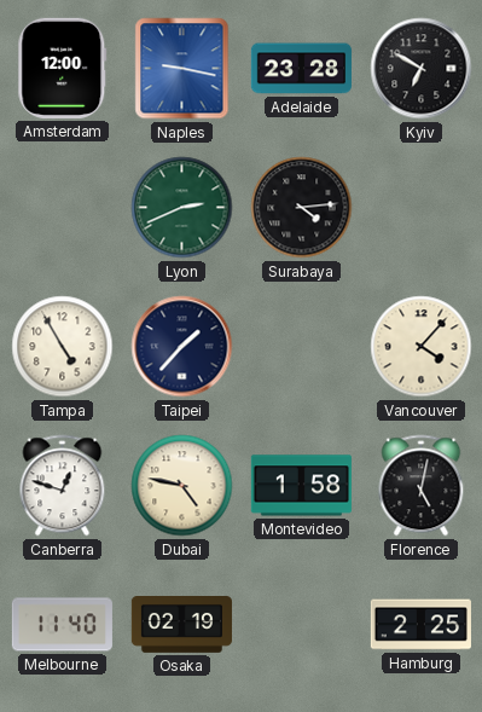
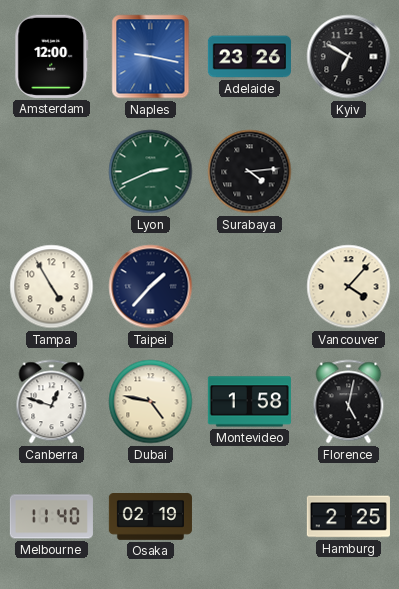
Adelaide: 23:28 -> 23:26 (249, 57)
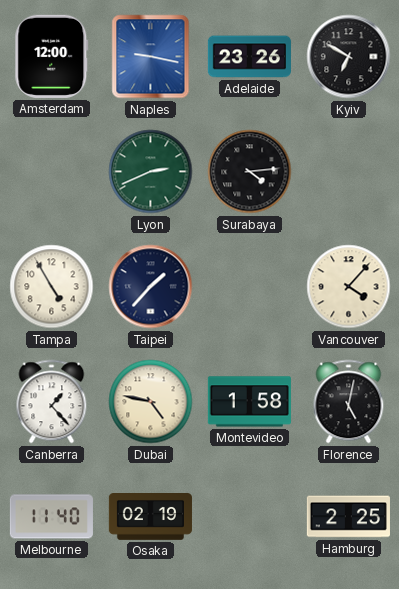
Canberra: 12:48 -> 1:23 (52, 402)
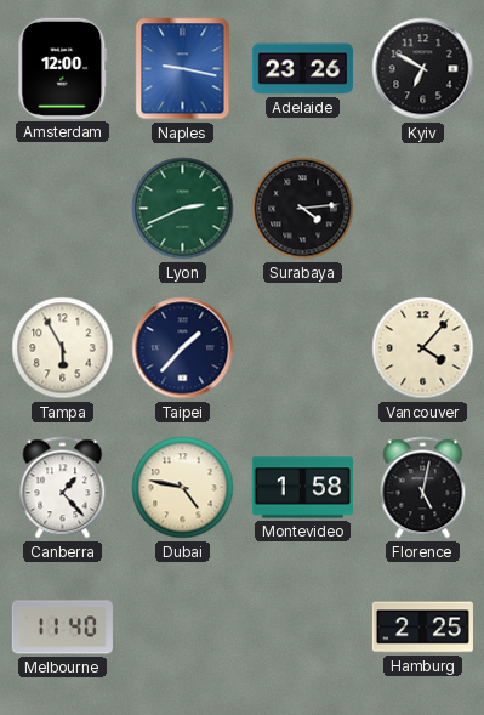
Tampa: 4:55 -> 5:55 (63, 348)
Osaka: 02:19 -> none (150, 517)
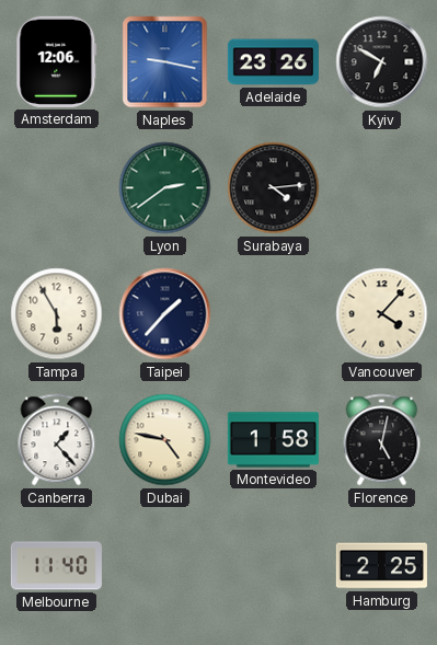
Amsterdam: 12:00 -> 12:06 (57, 61)
Lyon: 2:41 -> 2:39 (165, 188)
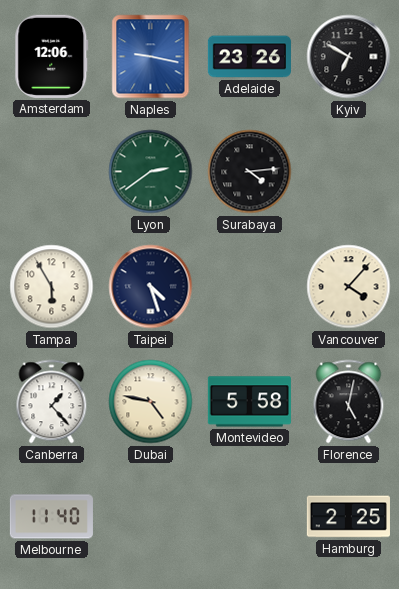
Taipei: 1:37 -> 4:27 (151, 287)
Montevideo: 1:58 -> 5:58 (249, 402)
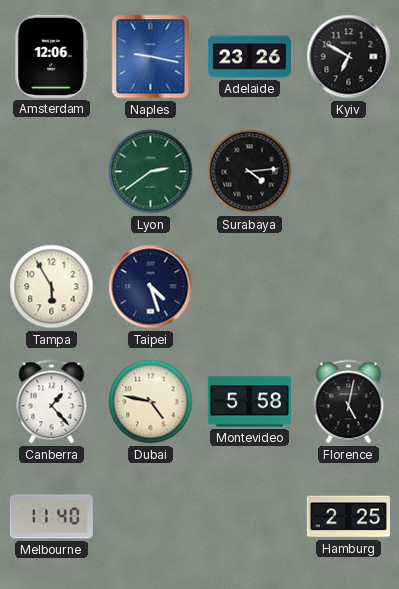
Vancouver: 4:07 -> none (349, 287)
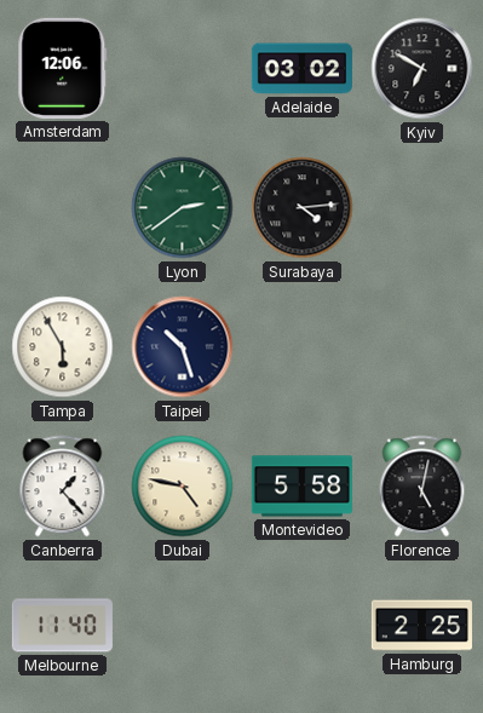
Naples: 9:17 -> none (151, 57)
Adelaide: 23:26 -> 03:02 (301, 69)
Taipei: 4:27 -> 10:27 (183, 347)
